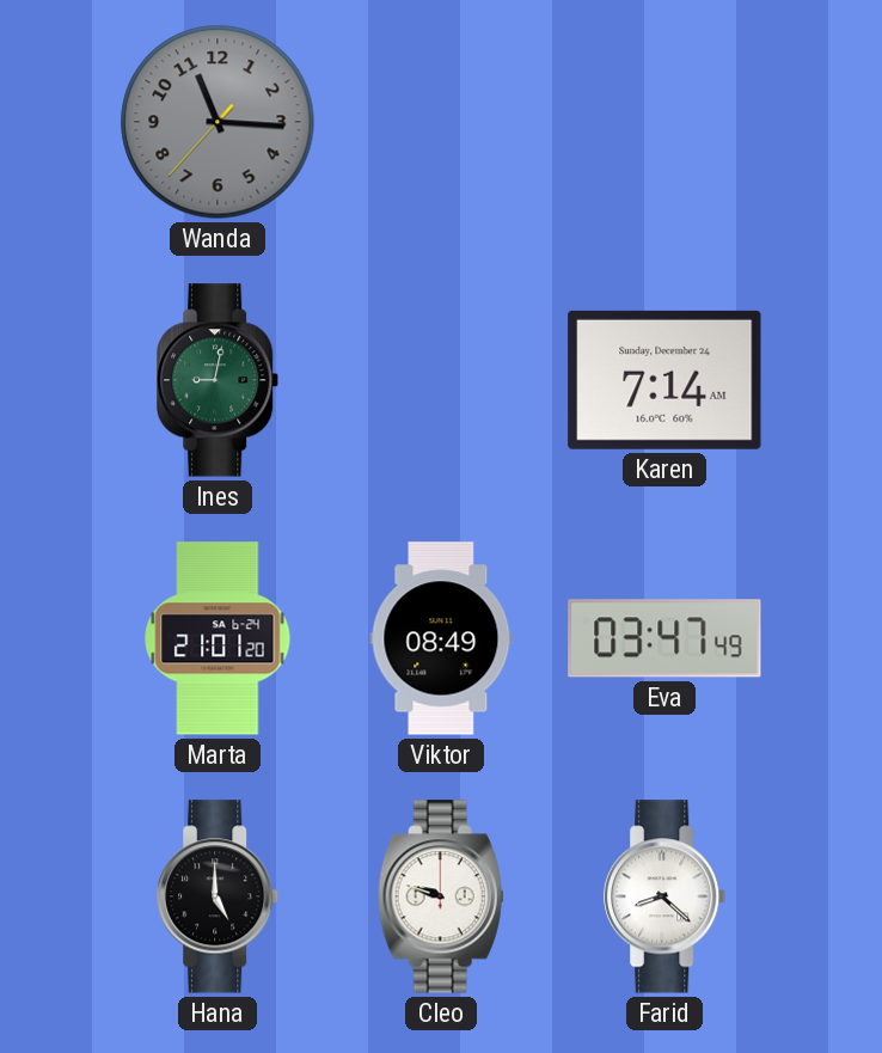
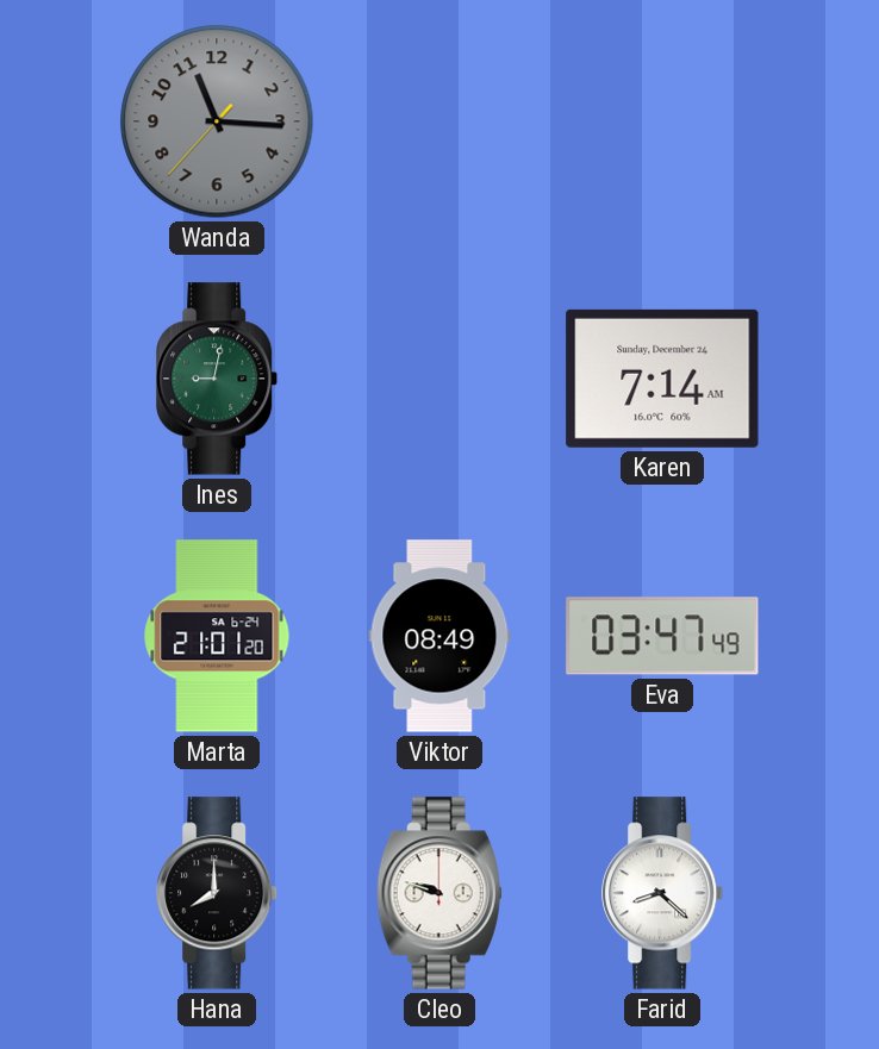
Hana: 5:00 -> 8:00 (218, 893)
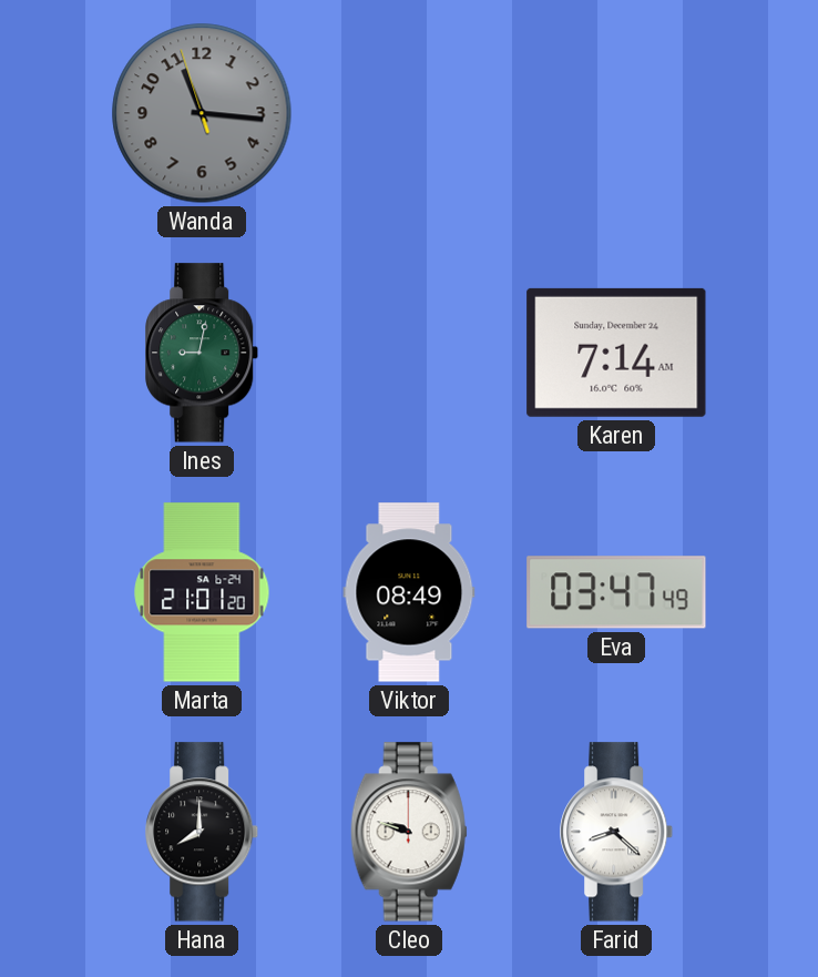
Wanda: 11:15:37 -> 11:15:57 (202, 113)
